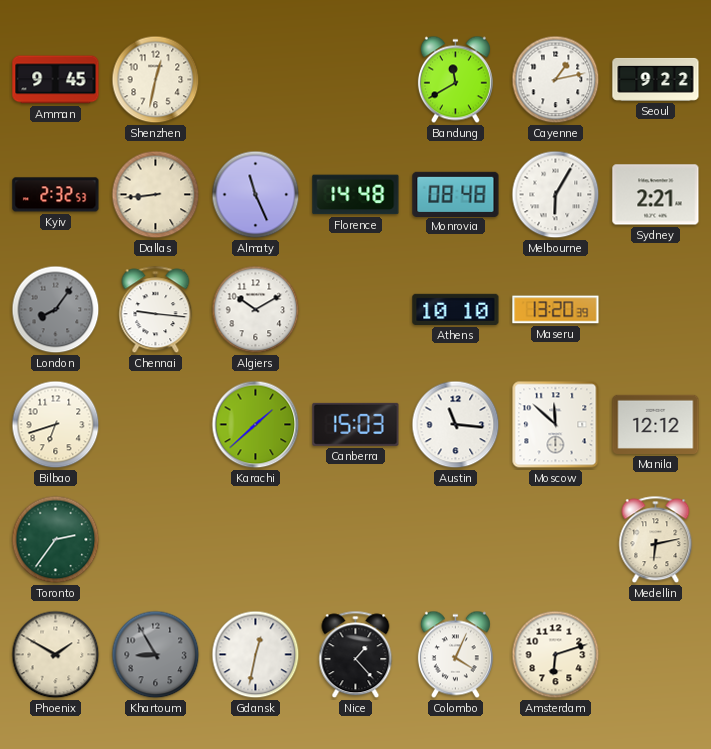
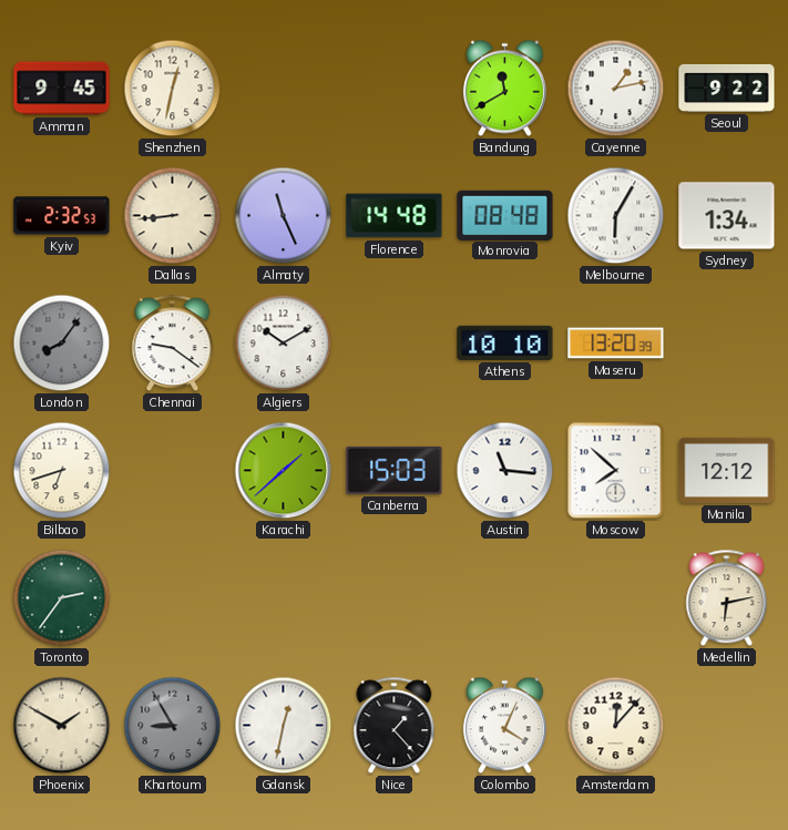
Sydney: 2:21 -> 1:34 (727, 216)
Chennai: 9:16 -> 9:21 (173, 344)
Moscow: 11:52 -> 7:52 (616, 471)
Amsterdam: 6:12 -> 12:07 (616, 726)
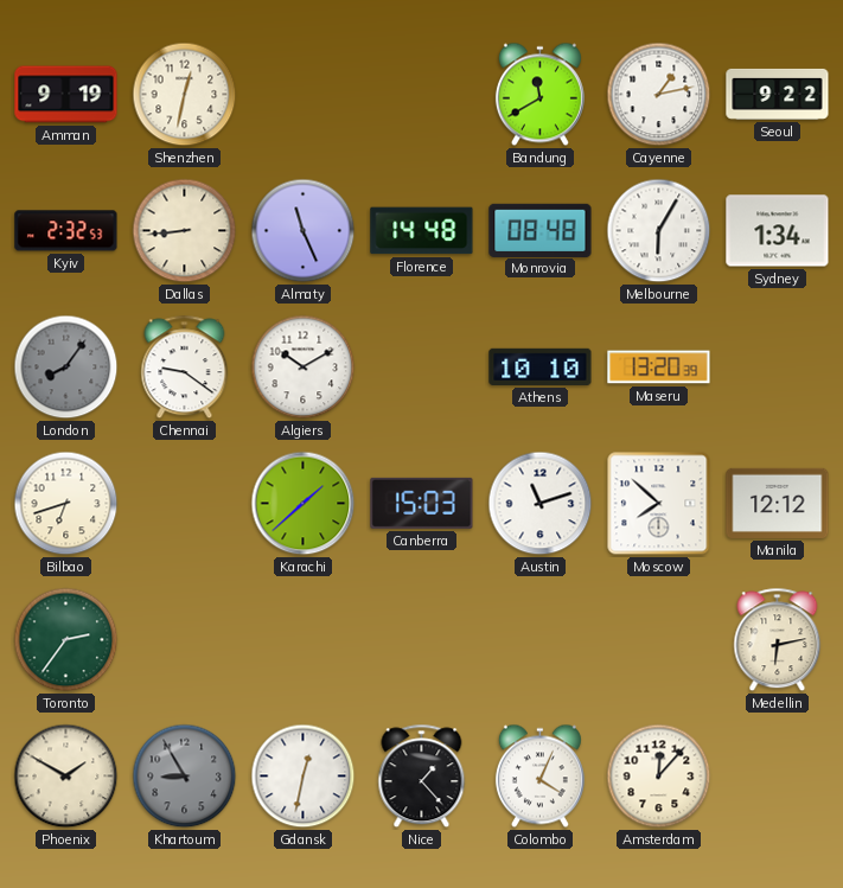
Amman: 9:45 -> 9:19 (66, 95)
Austin: 11:16 -> 11:12 (541, 504)
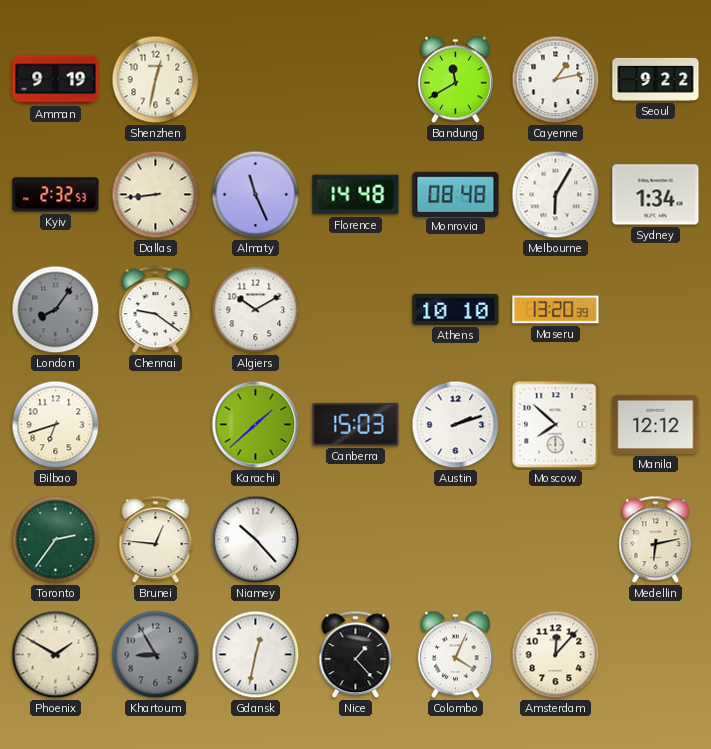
Austin: 11:12 -> 2:12 (456, 425)
Brunei: none -> 12:46 (156, 540)
Niamey: none -> 10:23 (256, 540)
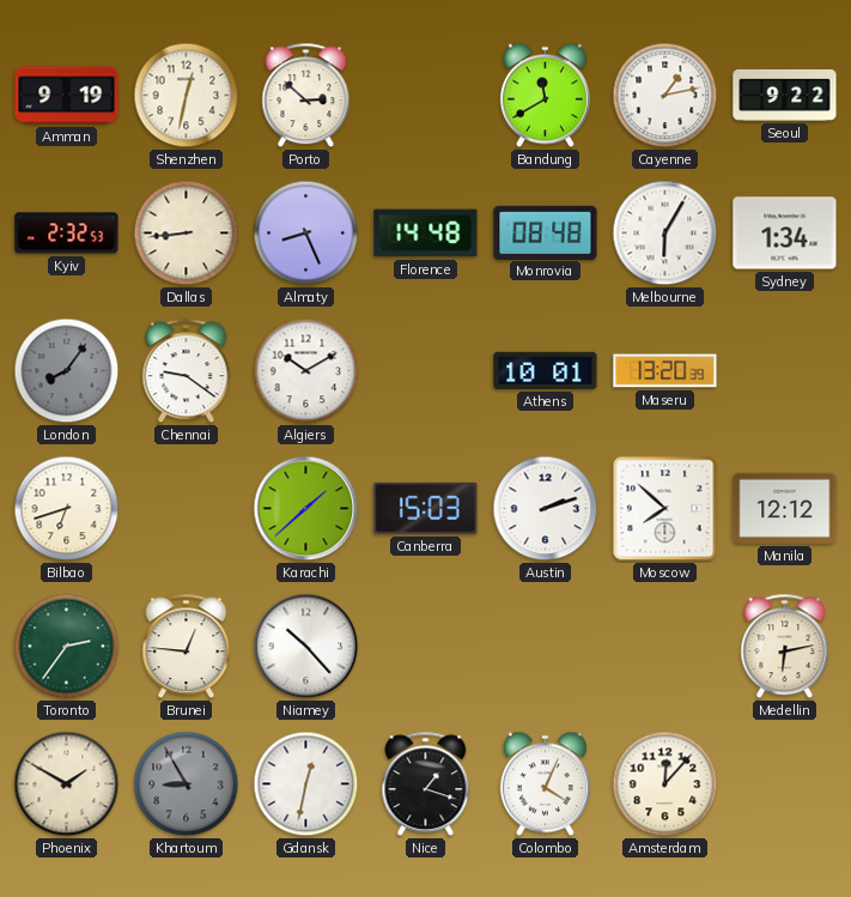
Porto: none -> 2:52 (306, 96)
Almaty: 11:26 -> 8:26 (306, 234)
Athens: 10:10 -> 10:01 (546, 370)
Nice: 1:23 -> 1:18 (426, 784)
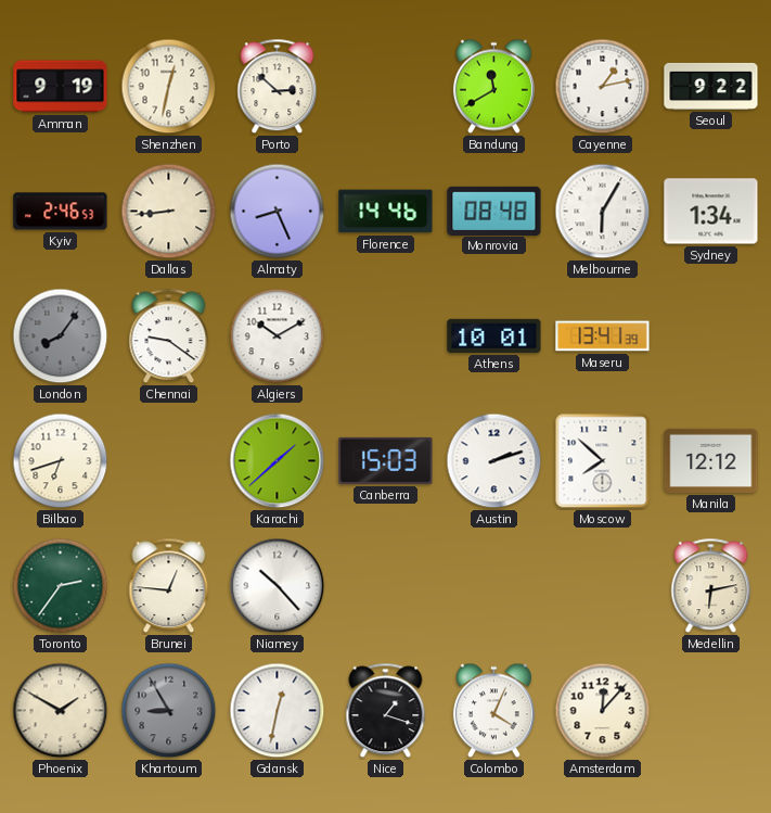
Kyiv: 2:32 -> 2:46 (61, 212)
Florence: 14:48 -> 14:46 (386, 212)
Maseru: 13:20 -> 13:41 (603, 336)
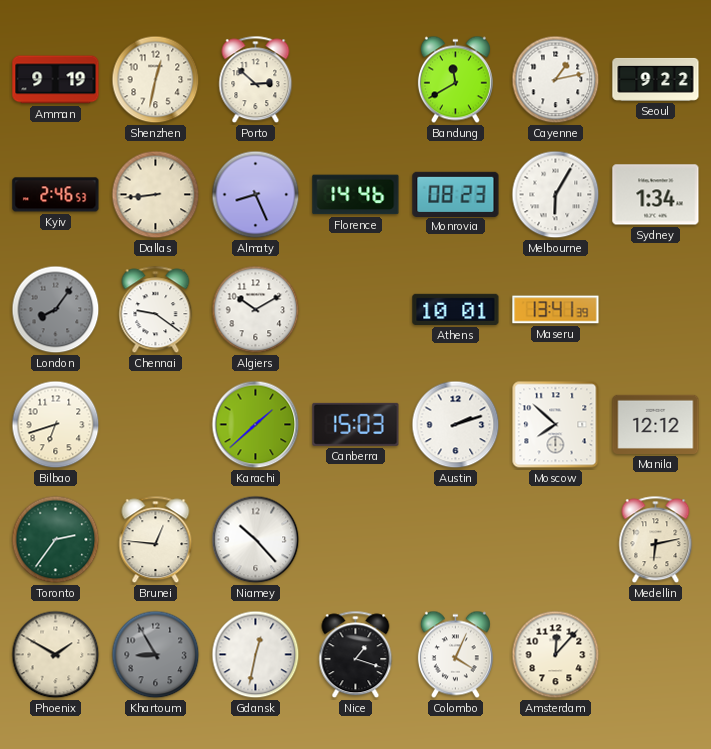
Monrovia: 08:48 -> 08:23 (456, 194)
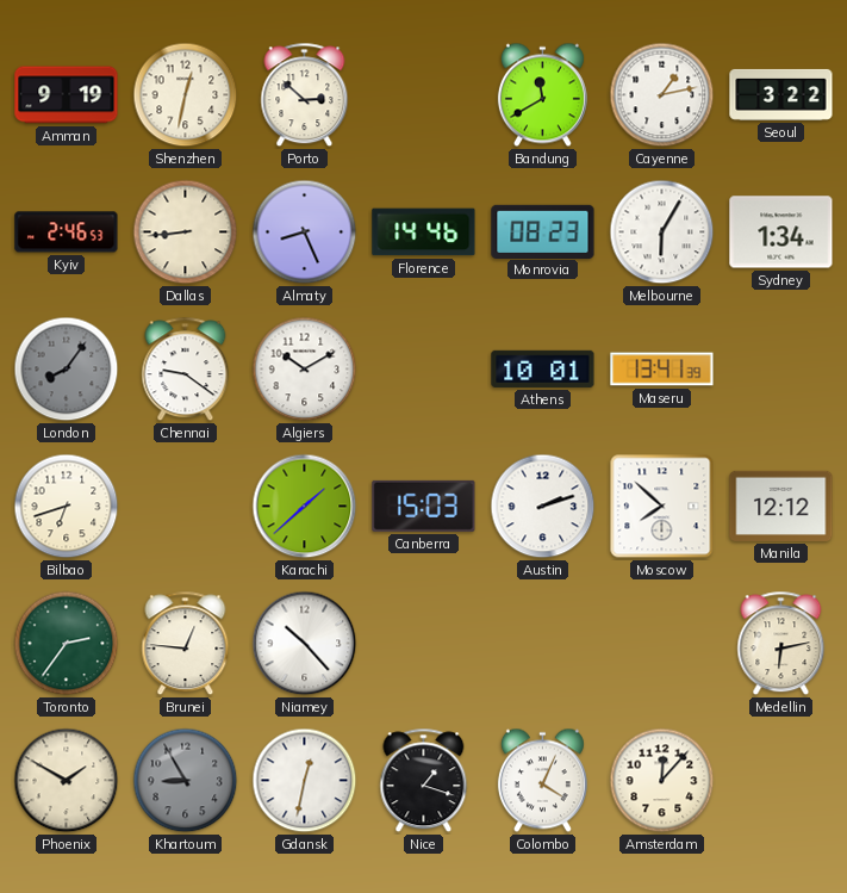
Seoul: 9:22 -> 3:22 (781, 94)
